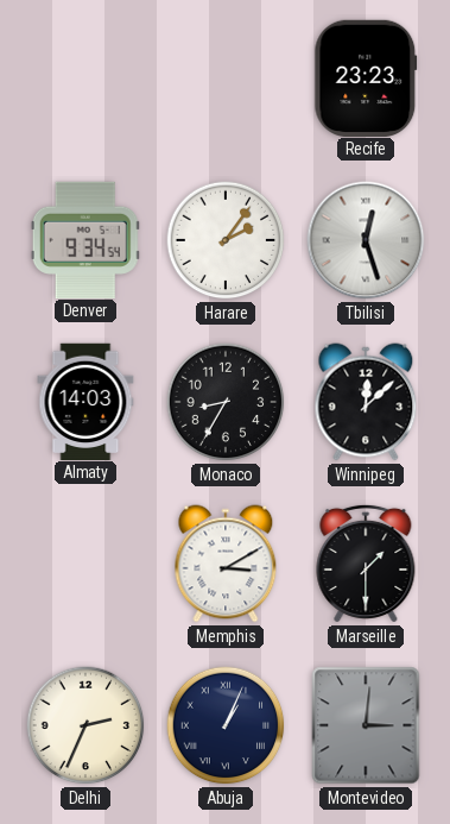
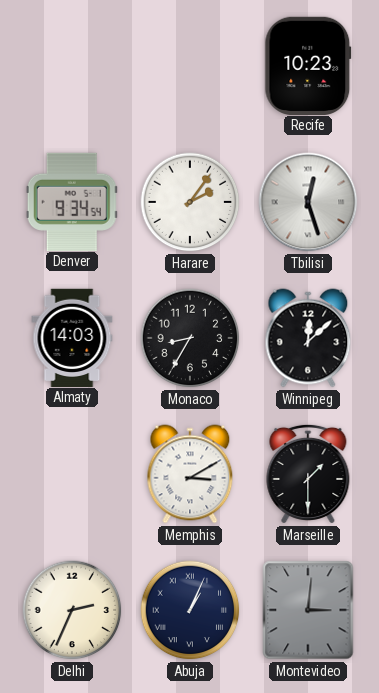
Recife: 23:23 -> 10:23 (308, 65)
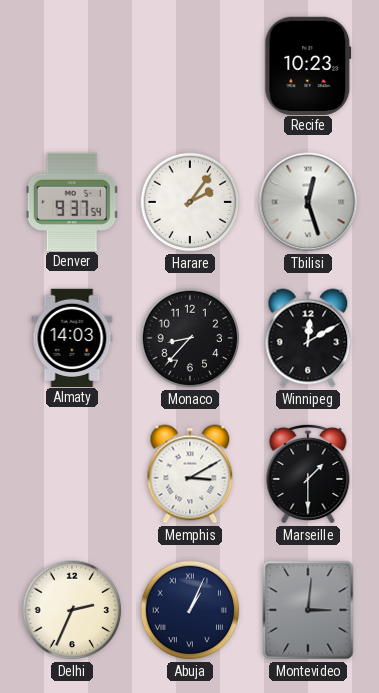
Denver: 9:34 -> 9:37 (72, 201)
Monaco: 8:35 -> 8:37 (190, 338)
Winnipeg: 12:08 -> 12:10 (308, 338)
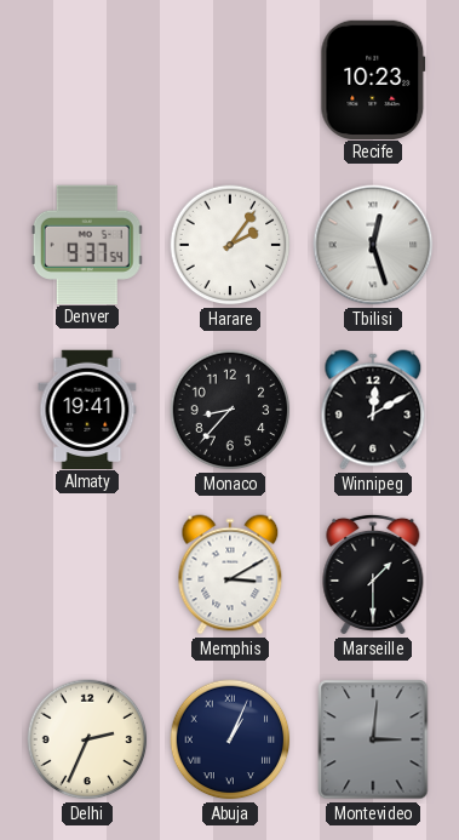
Almaty: 14:03 -> 19:41 (87, 408)
